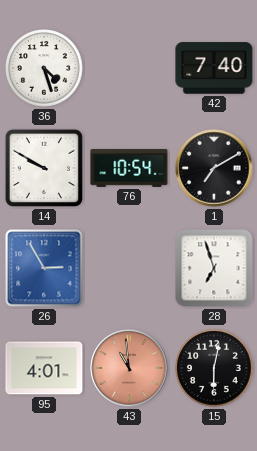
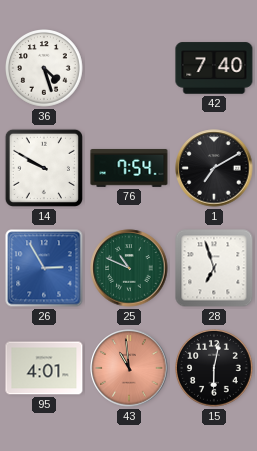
76: 10:54 -> 7:54 (129, 168)
25: none -> 10:49 (129, 268)
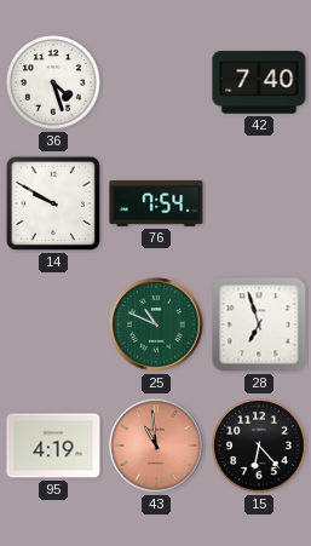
1: 7:10 -> none (214, 168)
26: 2:55 -> none (44, 268)
95: 4:01 -> 4:19 (53, 446)
15: 6:02 -> 6:23 (260, 447)
